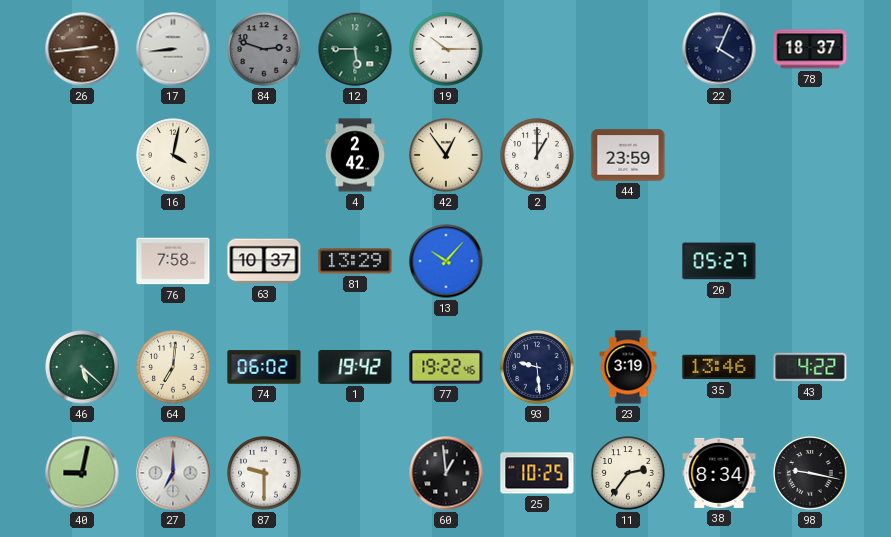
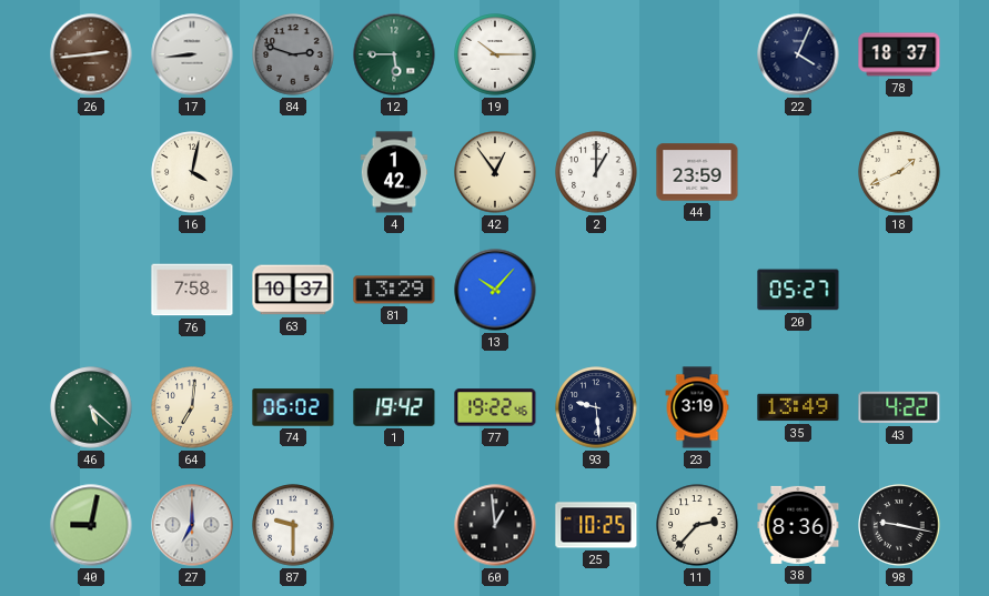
4: 2:42 -> 1:42 (394, 172)
18: none -> 1:41 (899, 172)
35: 13:46 -> 13:49 (798, 407)
11: 2:36 -> 2:37 (697, 525)
38: 8:34 -> 8:36 (798, 525)
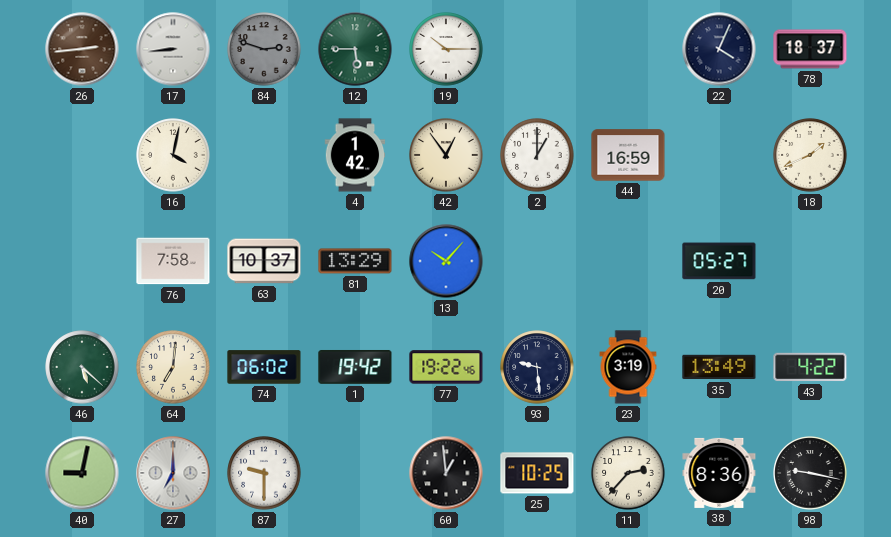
44: 23:59 -> 16:59 (628, 155)
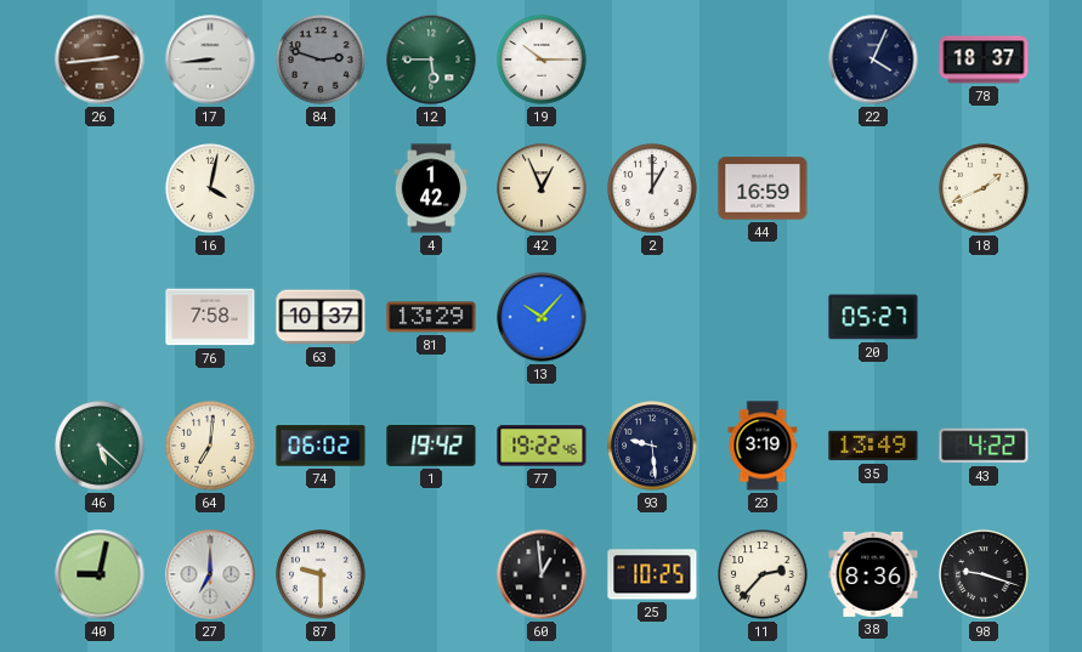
42: 12:54 -> 12:56 (542, 188)
98: 9:17 -> 9:18 (984, 574)
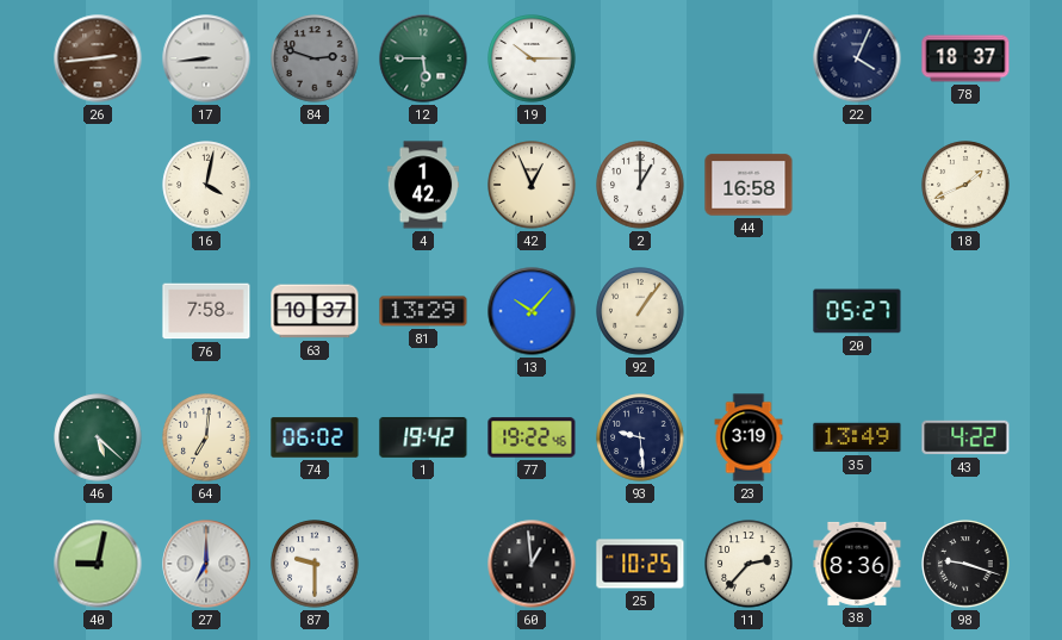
44: 16:59 -> 16:58 (749, 185)
92: none -> 1:06 (640, 311)
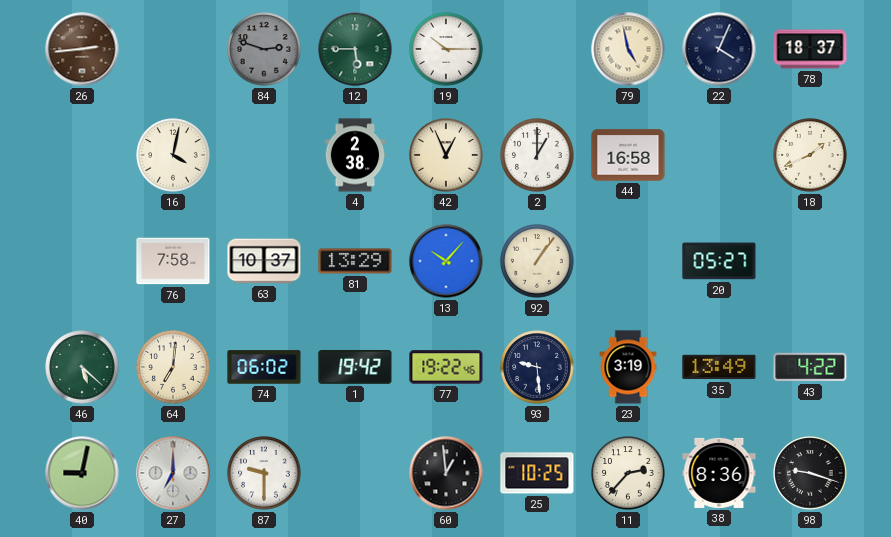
17: 8:44 -> none (206, 58)
79: none -> 4:58 (628, 49)
4: 1:42 -> 2:38 (355, 155)
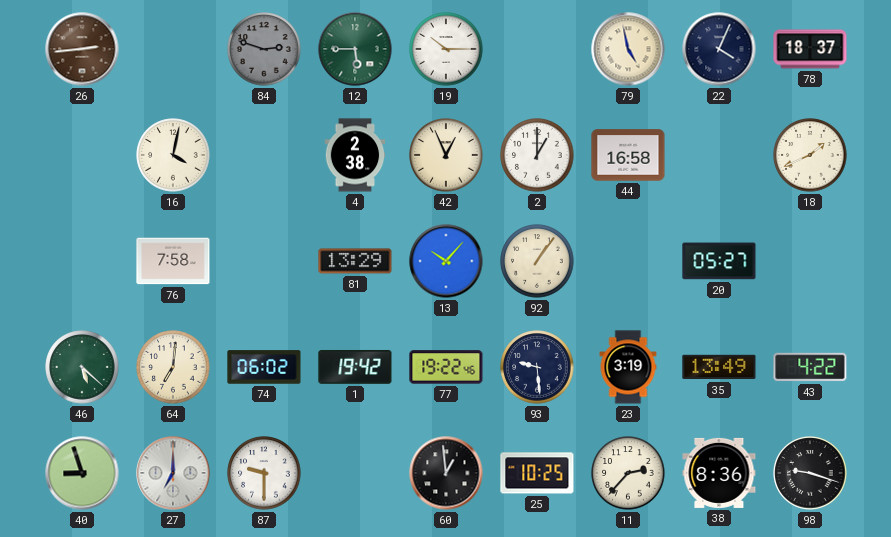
63: 10:37 -> none (264, 261)
40: 9:02 -> 8:57 (82, 473)
